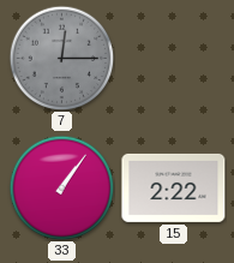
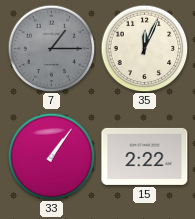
7: 12:15 -> 1:15 (51, 48)
35: none -> 12:04 (144, 48)
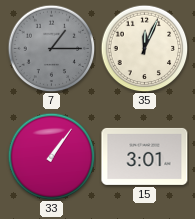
15: 2:22 -> 3:01 (145, 156)
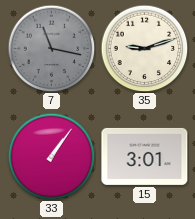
7: 1:15 -> 11:17 (51, 48)
35: 12:04 -> 9:12 (144, 48)
